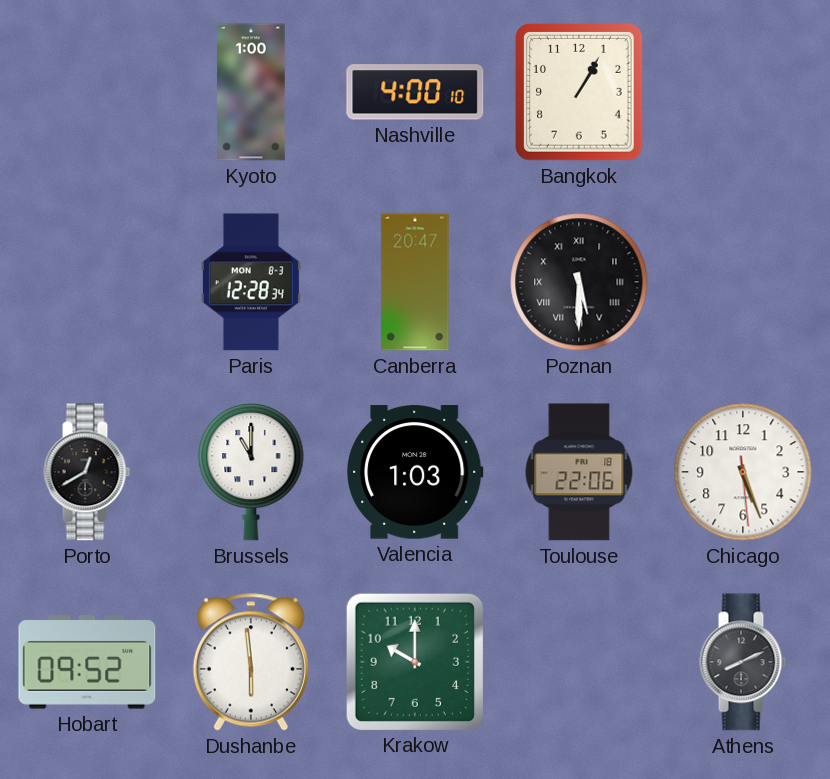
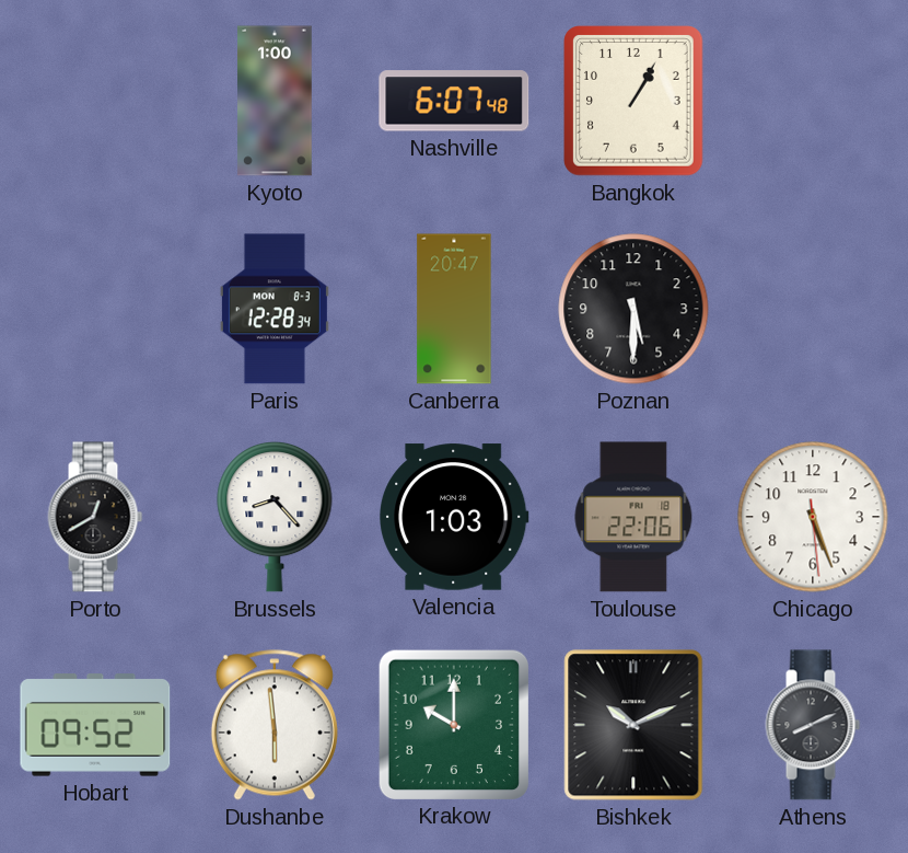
Nashville: 4:00 -> 6:07 (454, 101)
Poznan numerals: Roman -> Arabic (633, 309)
Brussels: 11:00 -> 8:23 (275, 517)
Bishkek: none -> 10:11 (633, 725)
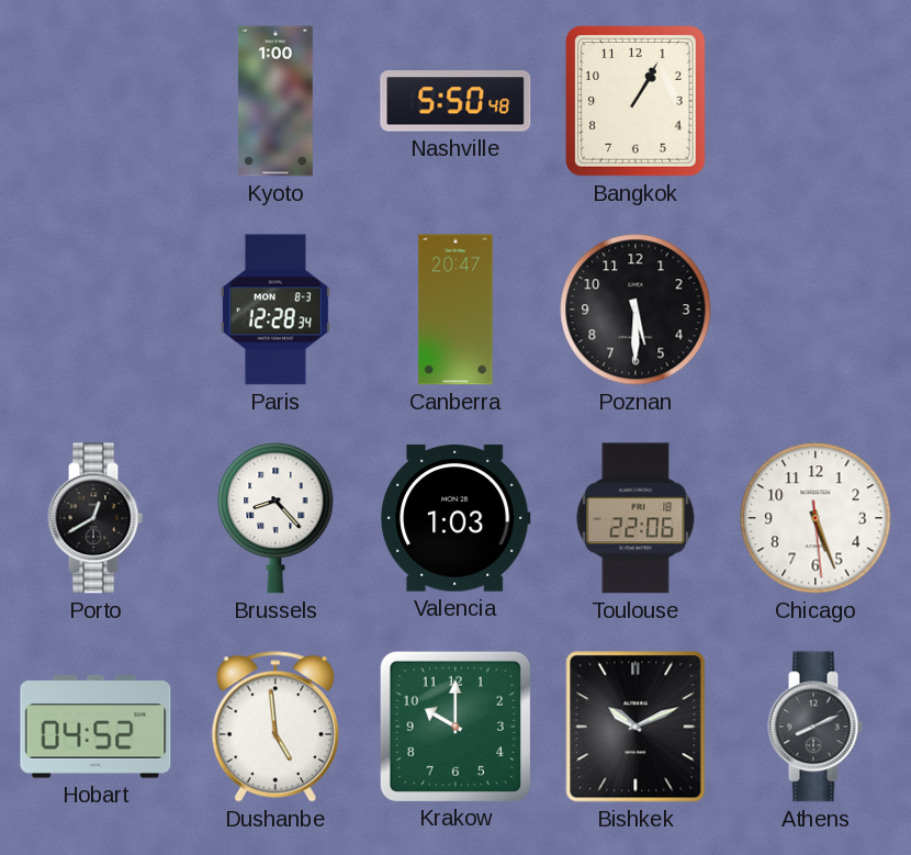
Nashville: 6:07 -> 5:50 (455, 101)
Hobart: 09:52 -> 04:52 (95, 727)
Dushanbe: 5:59 -> 4:59 (275, 727)
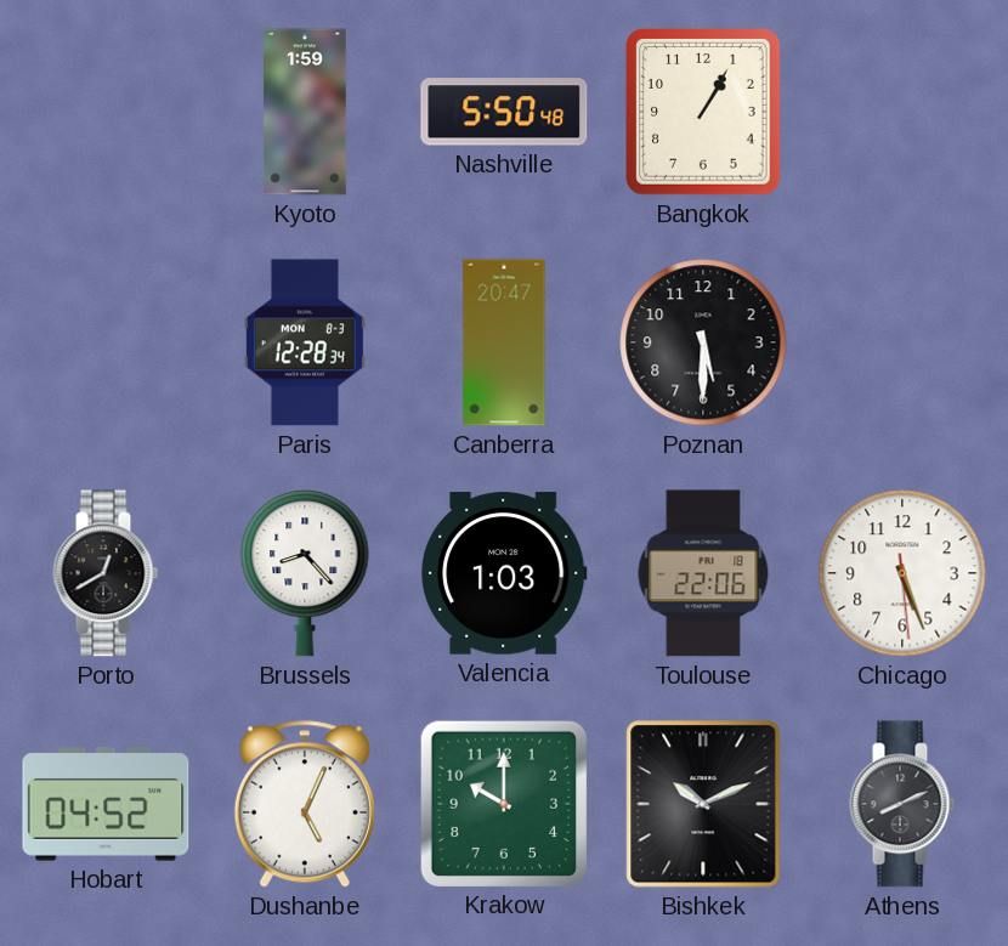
Kyoto: 1:00 -> 1:59 (305, 112)
Dushanbe: 4:59 -> 5:04 (305, 804)
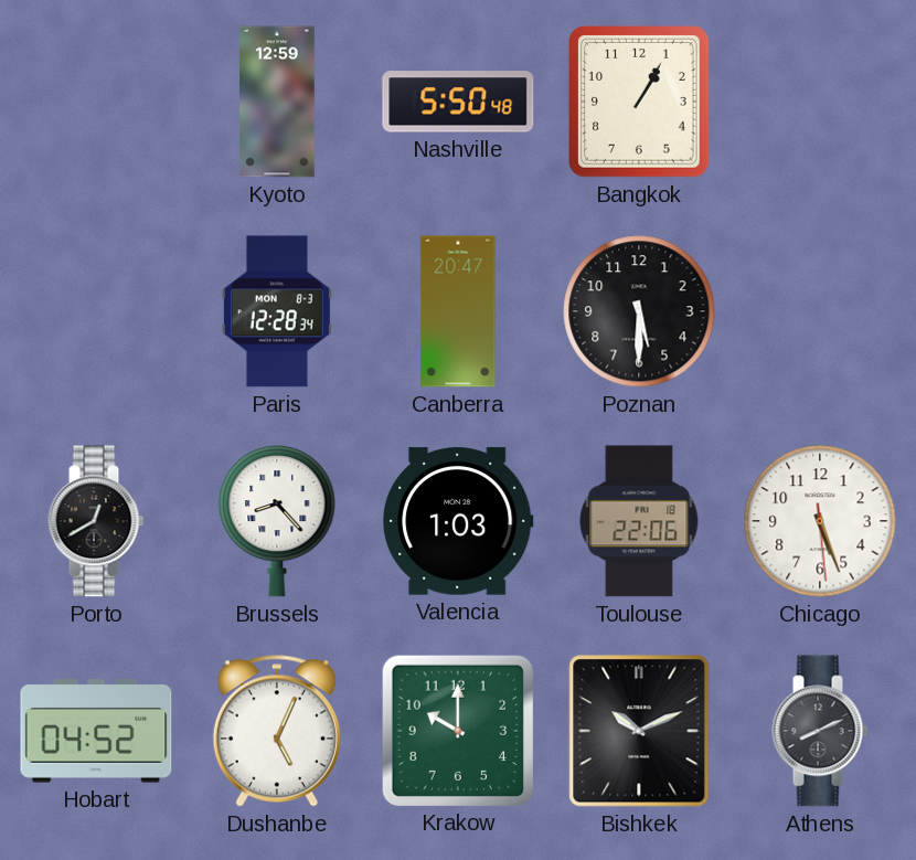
Kyoto: 1:59 -> 12:59 (277, 102)
